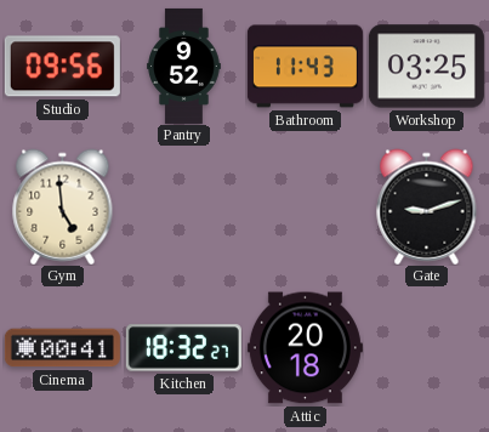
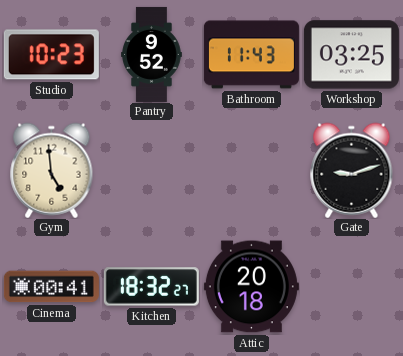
Studio: 09:56 -> 10:23 (51, 55)
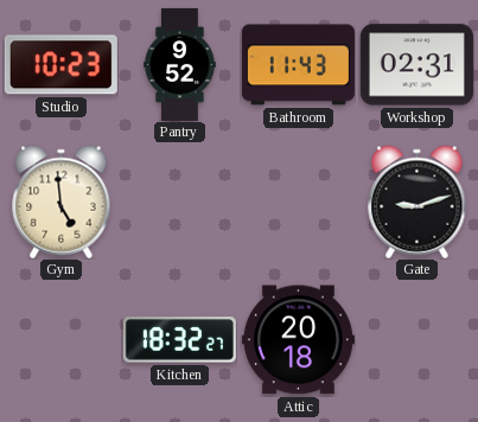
Workshop: 03:25 -> 02:31 (416, 65)
Cinema: 00:41 -> none (51, 287)
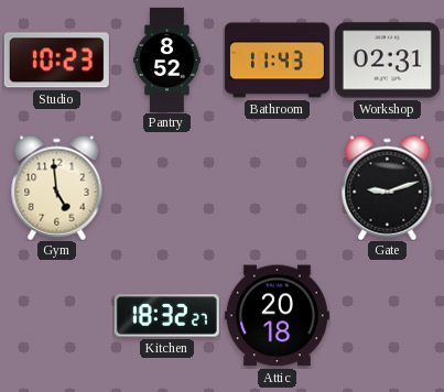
Pantry: 9:52 -> 8:52 (167, 59)
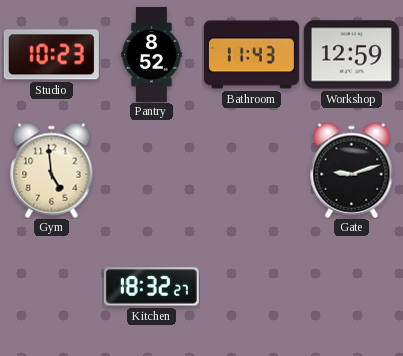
Workshop: 02:31 -> 12:59 (351, 55)
Attic: 20:18 -> none (277, 316)
